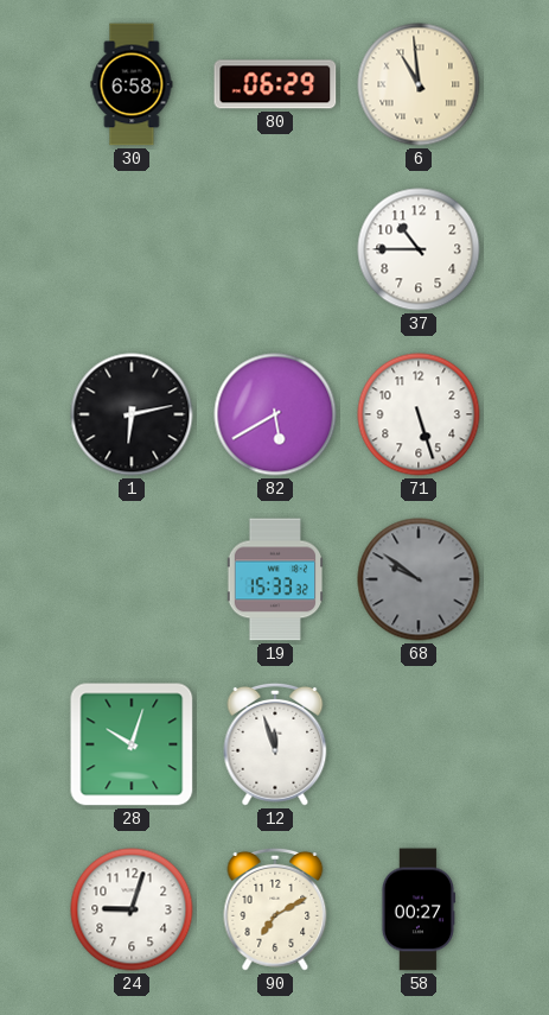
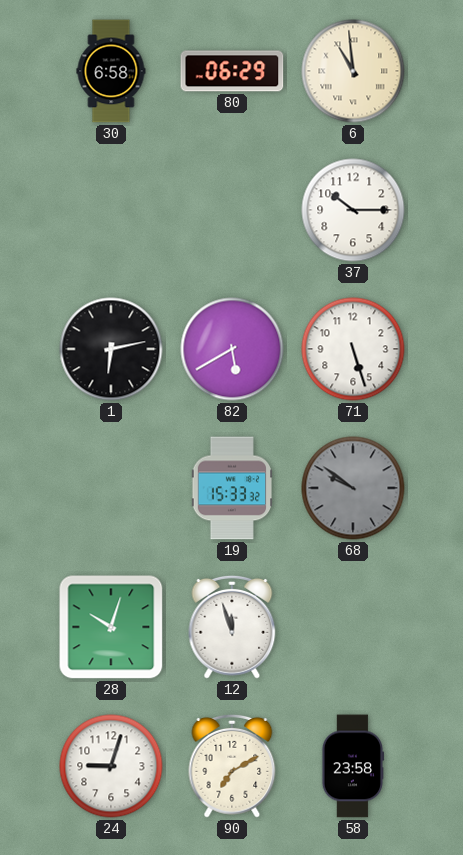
37: 10:45 -> 10:15 (353, 210)
58: 00:27 -> 23:58 (353, 766)
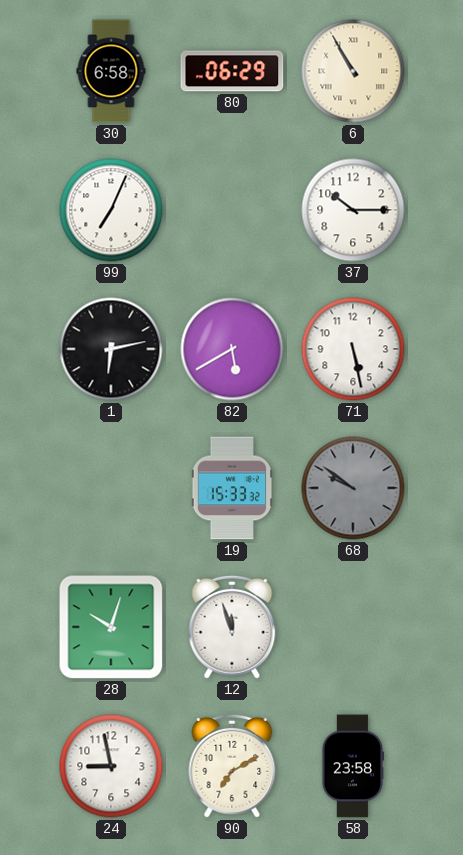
6: 10:59 -> 10:55 (353, 71)
99: none -> 7:04 (111, 210)
71: 5:27 -> 5:28 (353, 349)
24: 9:03 -> 8:58 (111, 766)
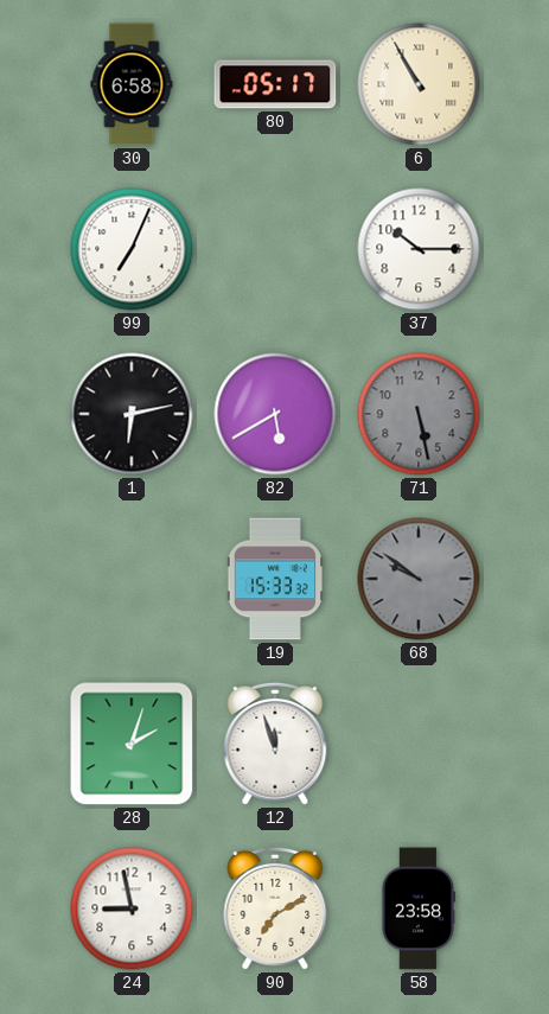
80: 06:29 -> 05:17 (275, 84)
71 dial: white -> grey (419, 414)
28: 10:03 -> 2:03 (132, 744)
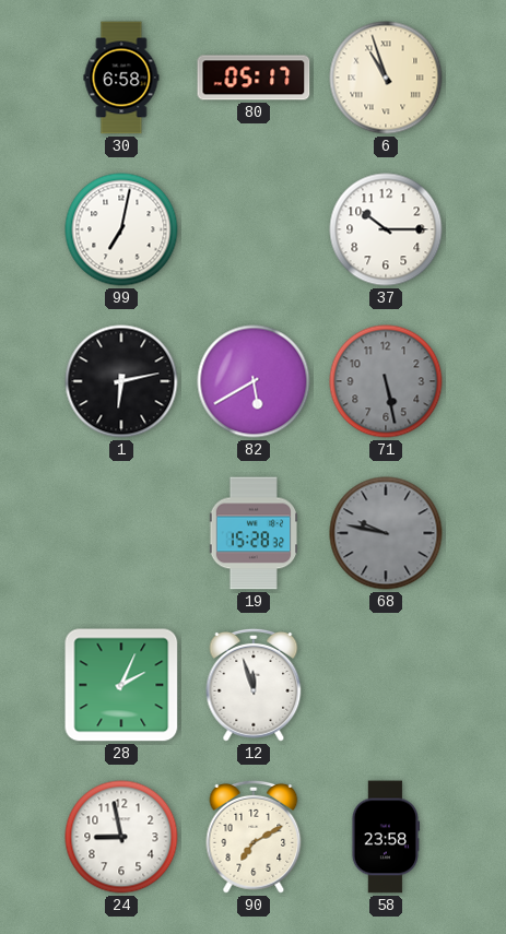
6: 10:55 -> 10:57 (386, 78)
99: 7:04 -> 7:02 (121, 229)
19: 15:33 -> 15:28 (252, 533)
68: 9:51 -> 9:47 (386, 533)
28: 2:03 -> 2:04 (121, 685)
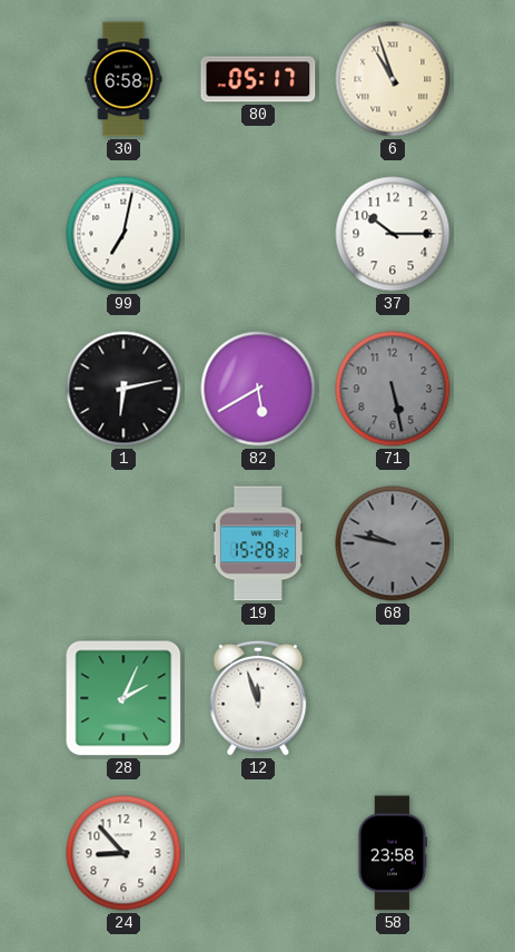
24: 8:58 -> 8:53 (123, 853)
90: 7:10 -> none (254, 837)
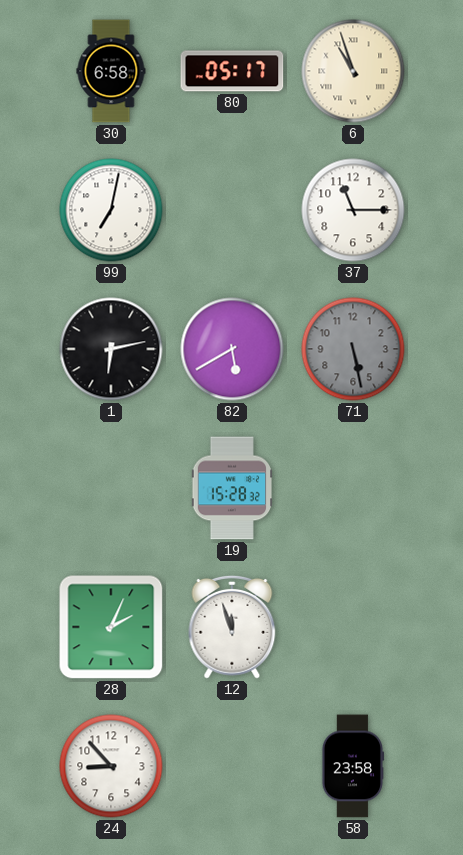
37: 10:15 -> 11:15 (353, 210)
68: 9:47 -> none (393, 543)
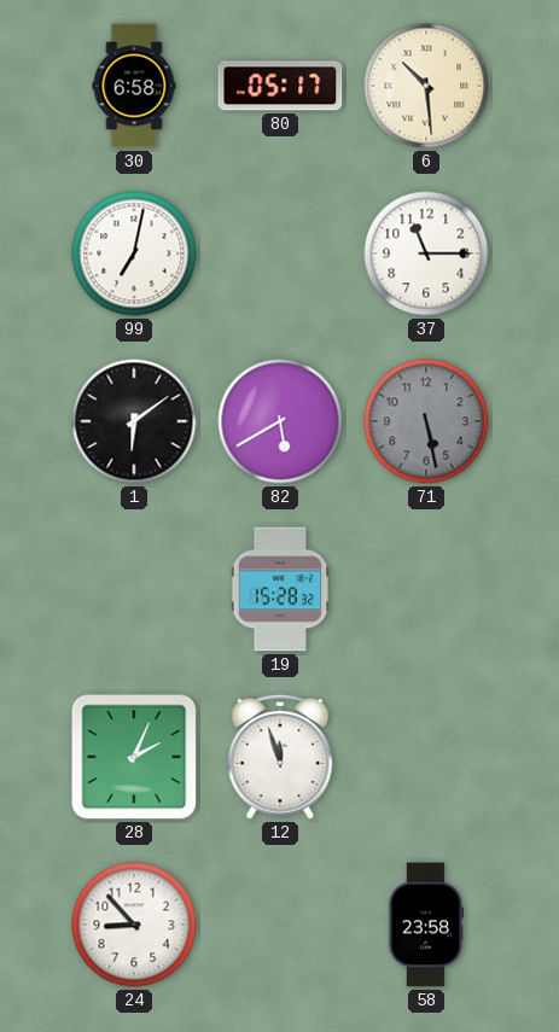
6: 10:57 -> 10:29 (426, 86)
1: 6:13 -> 6:09 (134, 421)
